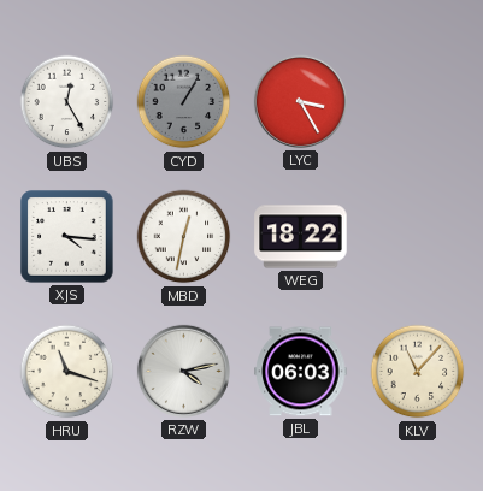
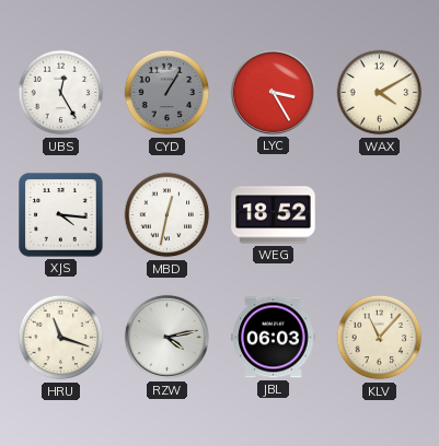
WAX: none -> 4:10 (380, 93)
WEG: 18:22 -> 18:52 (274, 215)
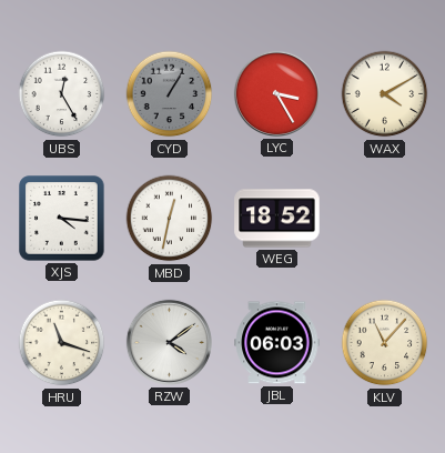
RZW: 4:13 -> 4:09 (169, 342)
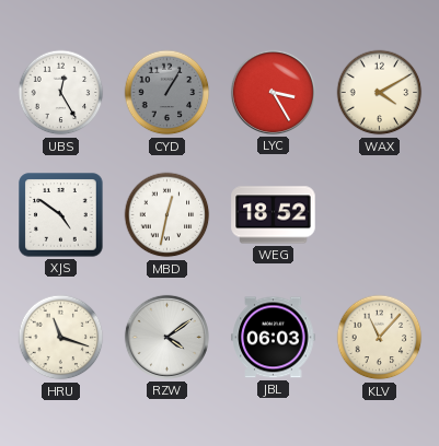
XJS: 4:16 -> 4:51 (61, 215)
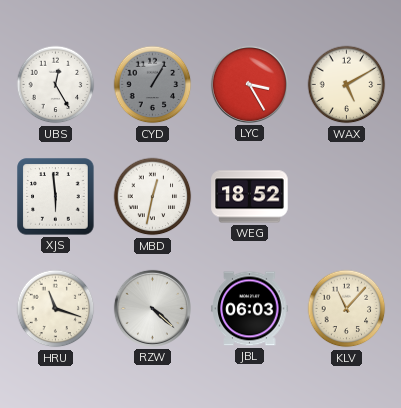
WAX: 4:10 -> 5:10 (347, 85)
XJS: 4:51 -> 5:59 (56, 197)
RZW: 4:09 -> 4:22 (152, 308)
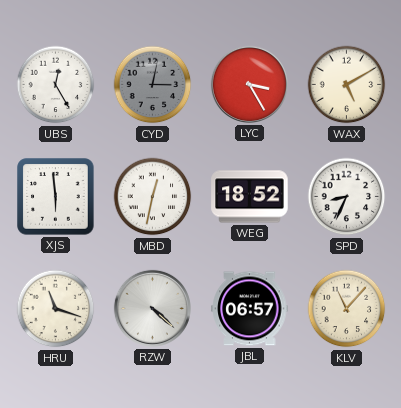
CYD: 1:05 -> 3:02 (153, 85)
SPD: none -> 8:34 (347, 197)
JBL: 06:03 -> 06:57 (250, 309)
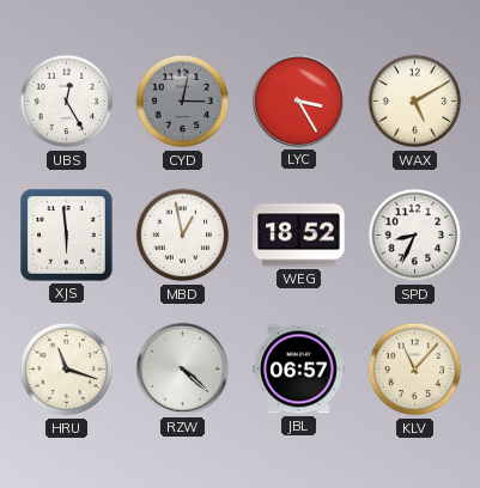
MBD: 12:32 -> 12:58 (183, 236)
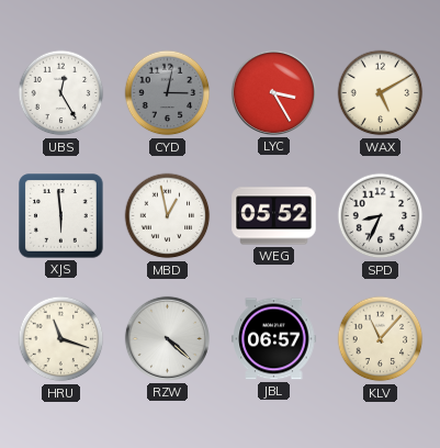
WEG: 18:52 -> 05:52 (274, 216)
